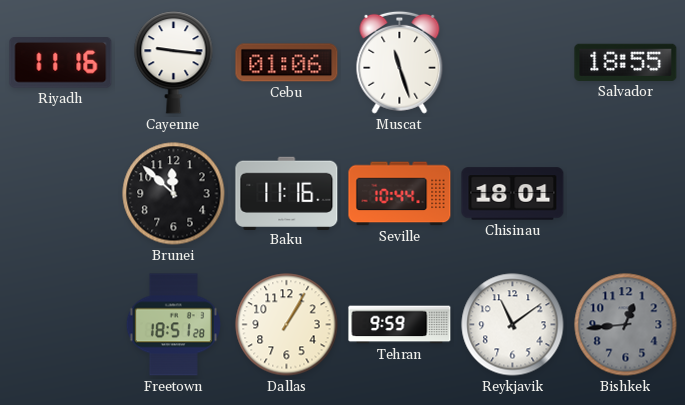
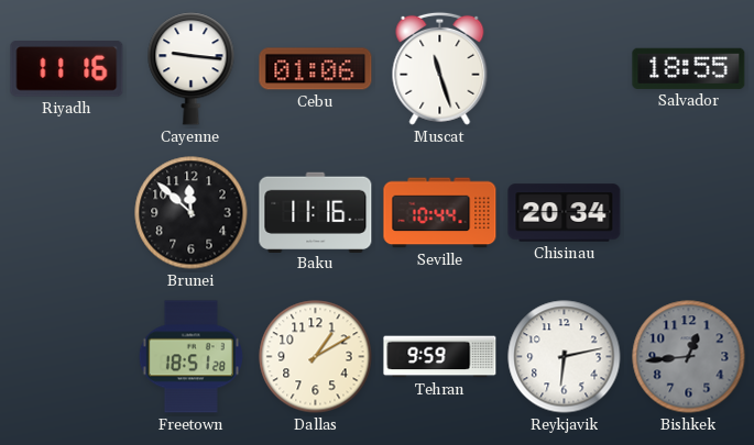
Chisinau: 18:01 -> 20:34 (565, 213)
Dallas: 1:05 -> 1:10 (316, 357)
Reykjavik: 11:09 -> 6:13 (565, 357)
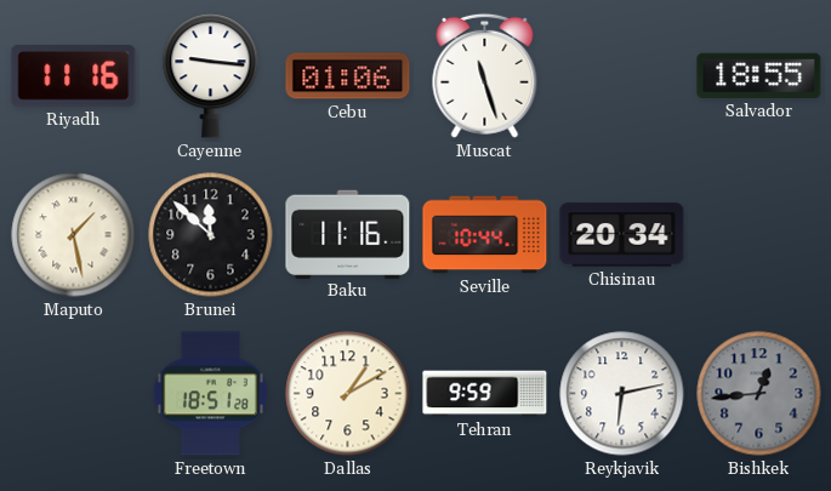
Maputo: none -> 1:28 (74, 235)
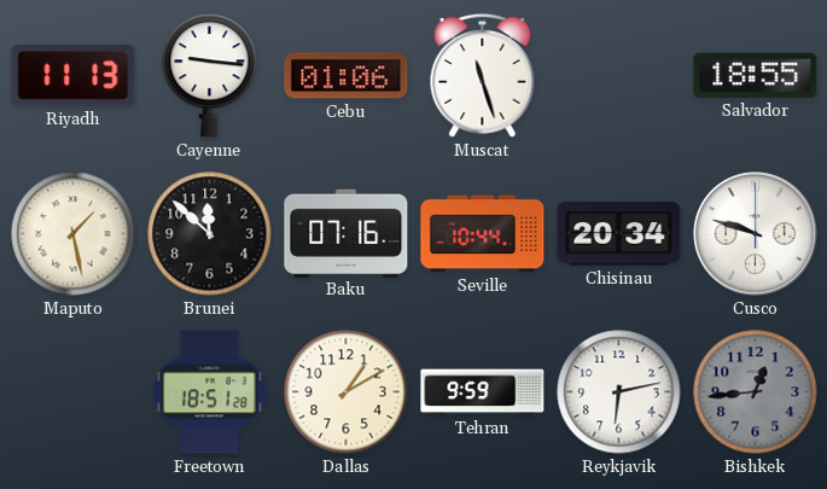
Riyadh: 11:16 -> 11:13 (74, 76)
Baku: 11:16 -> 07:16 (346, 233)
Cusco: none -> 9:48 (756, 234)
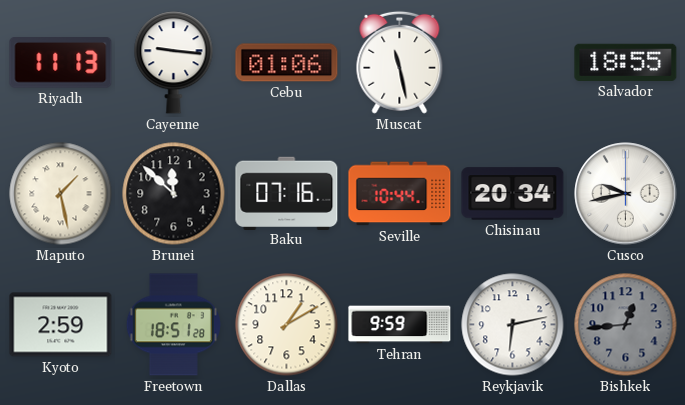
Muscat: 11:27 -> 11:28 (400, 62)
Cusco: 9:48 -> 9:43 (626, 194)
Kyoto: none -> 2:59 (61, 325)
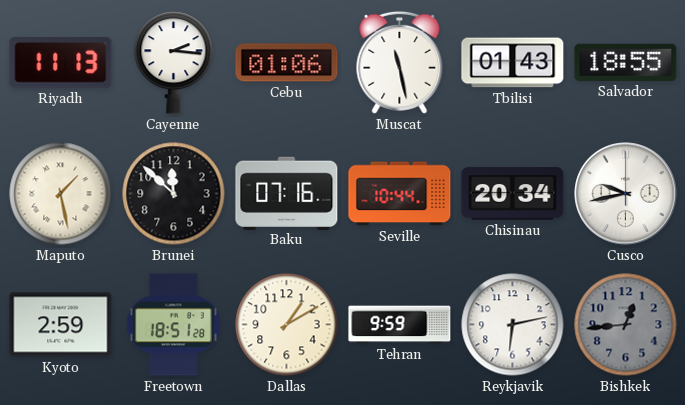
Cayenne: 9:16 -> 2:16 (174, 63)
Tbilisi: none -> 01:43 (513, 63)
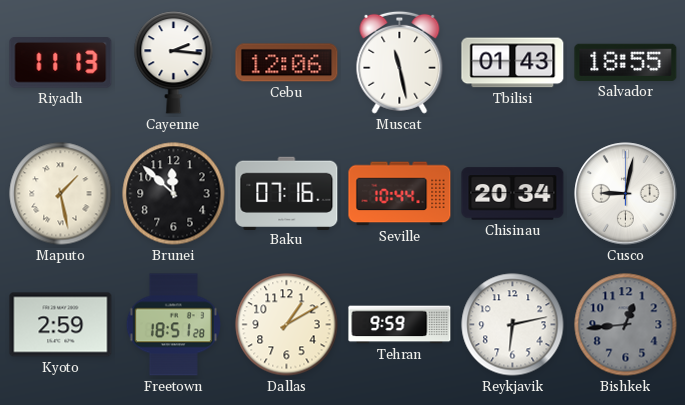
Cebu: 01:06 -> 12:06 (287, 63)
Cusco: 9:43 -> 9:02 (626, 194)
